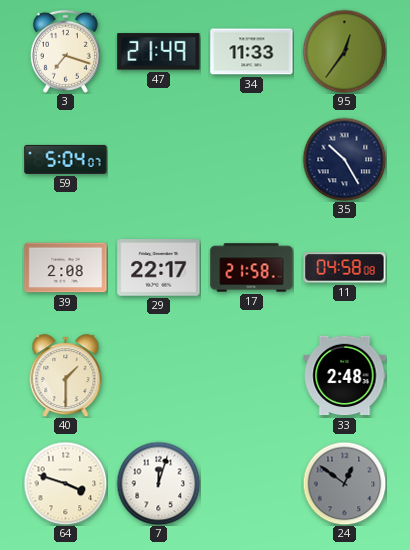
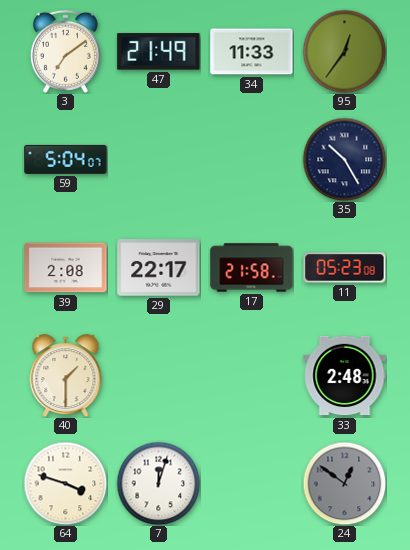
3: 7:18 -> 7:09 (65, 51)
11: 04:58 -> 05:23 (345, 268)
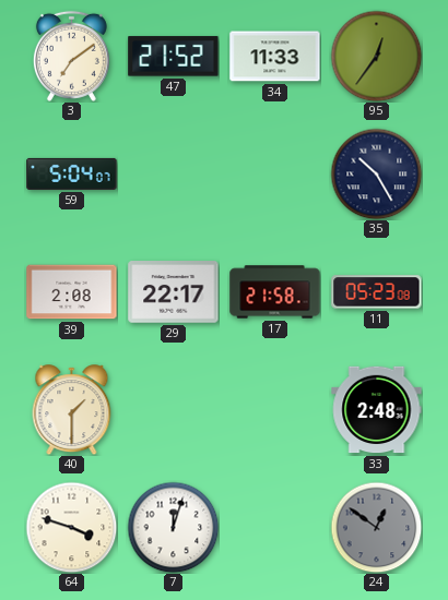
47: 21:49 -> 21:52 (174, 57)
